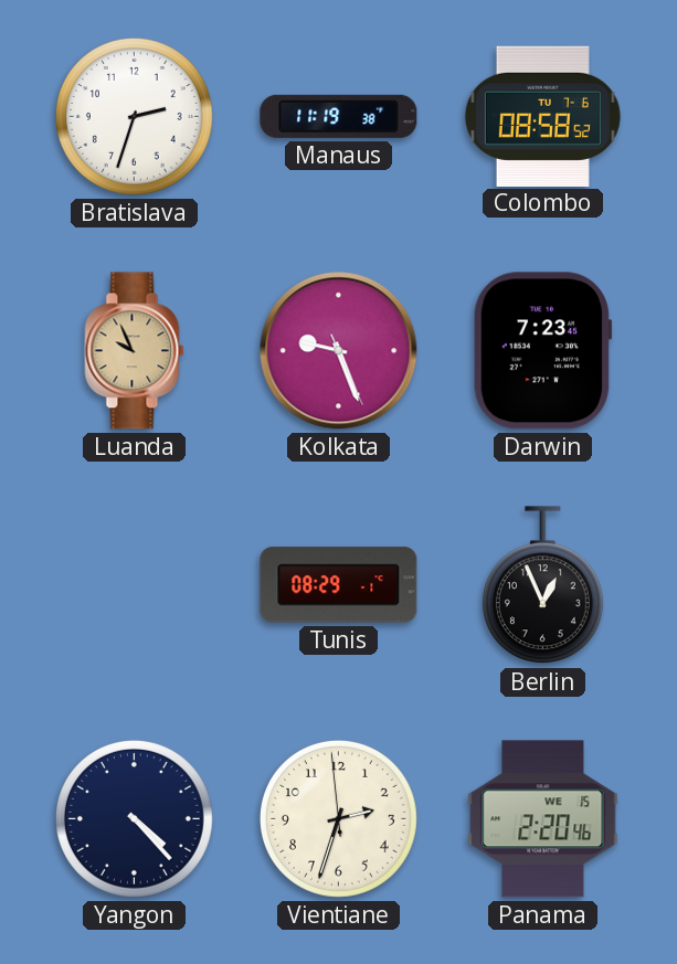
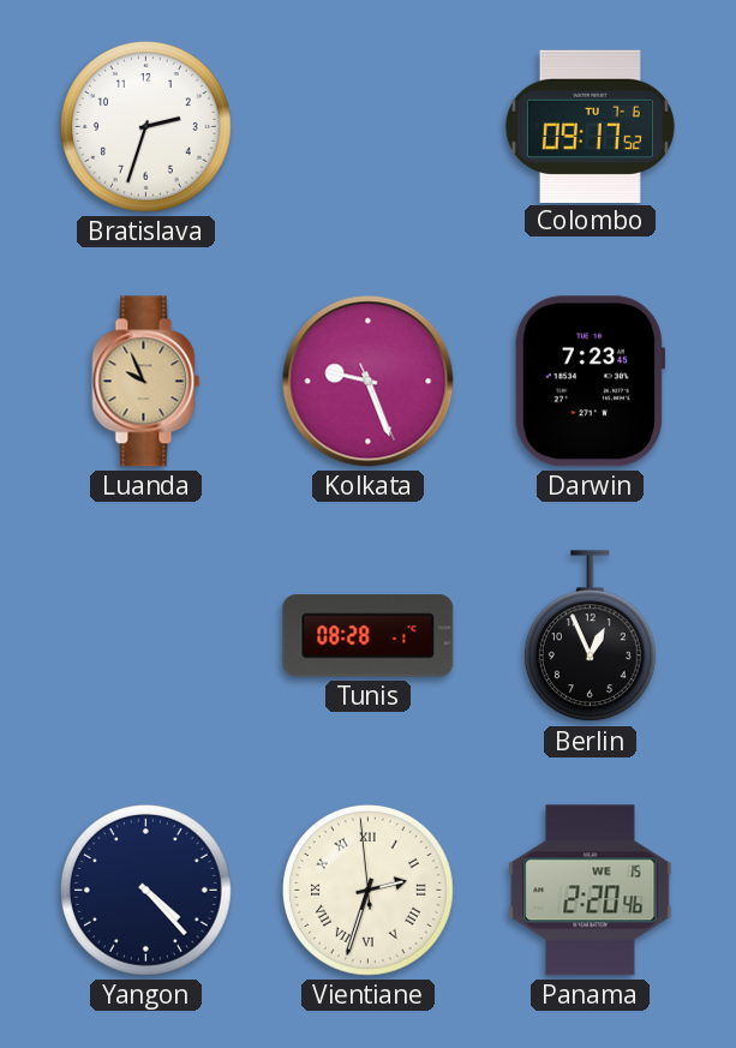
Manaus: 11:19 -> none (339, 116)
Colombo: 08:58 -> 09:17 (590, 126)
Tunis: 08:29 -> 08:28 (369, 636)
Vientiane numerals: Arabic -> Roman (367, 890)
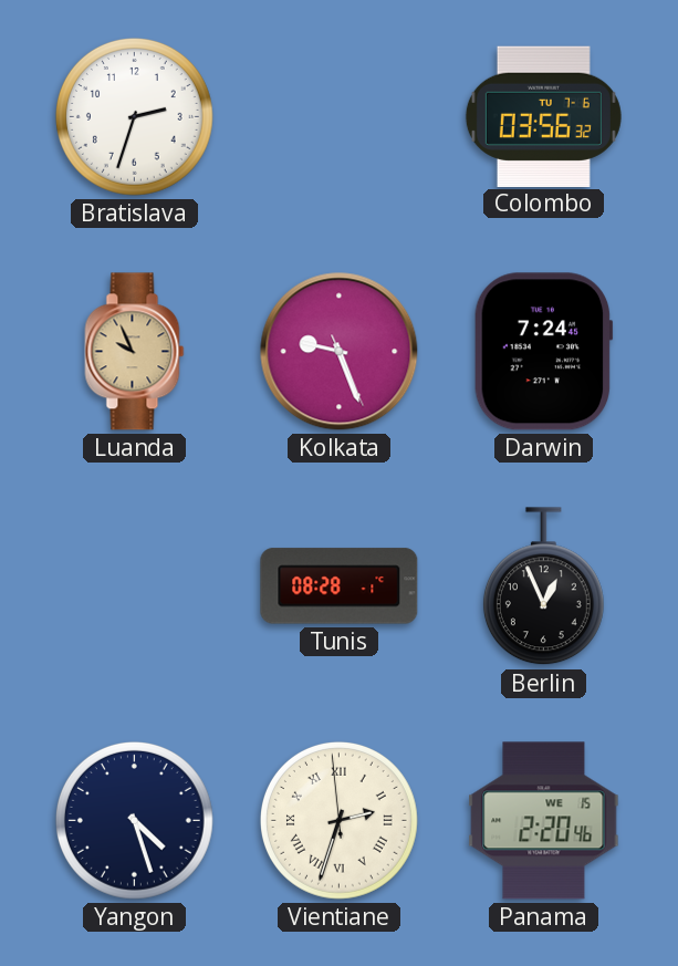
Colombo: 09:17 -> 03:56 (543, 116)
Darwin: 7:23 -> 7:24 (543, 352)
Yangon: 4:23 -> 4:27 (134, 820)
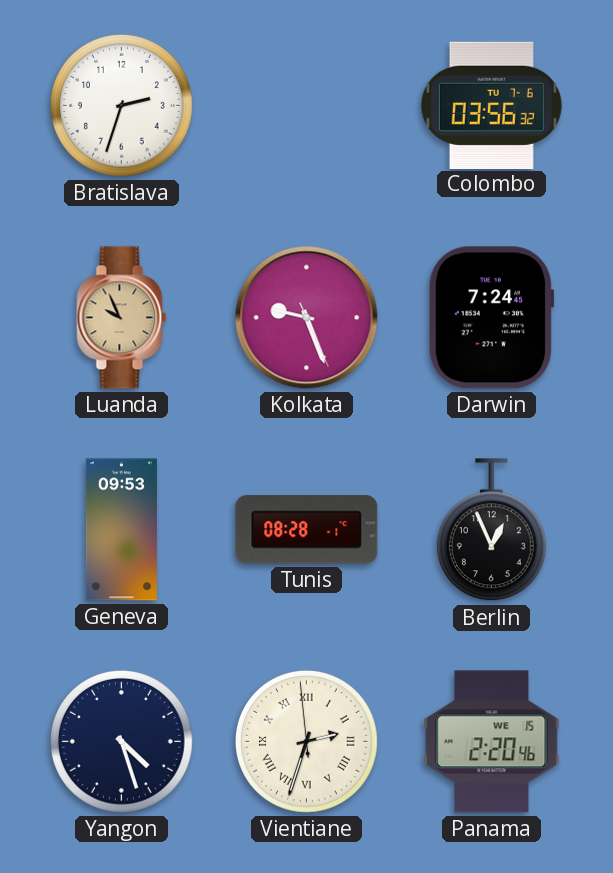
Geneva: none -> 09:53 (121, 530)
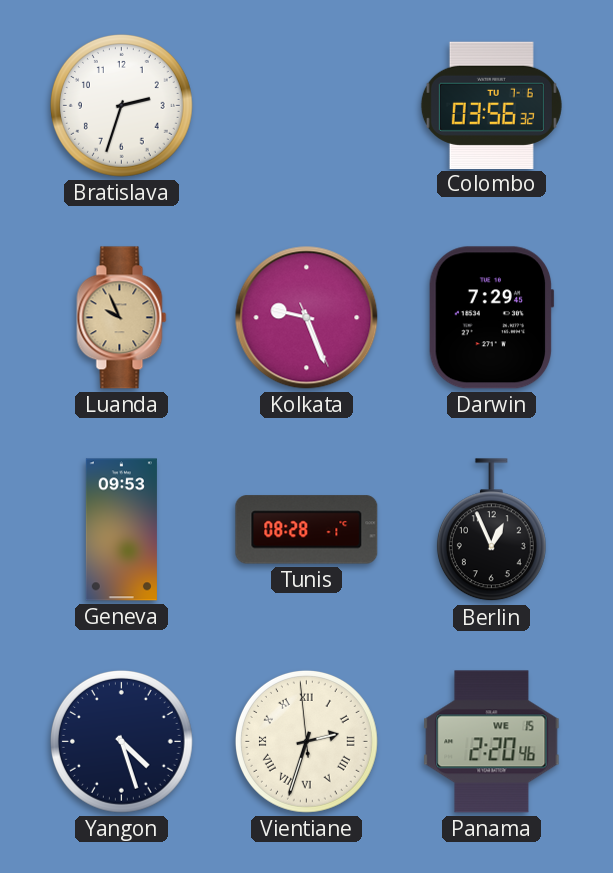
Darwin: 7:24 -> 7:29 (491, 318)
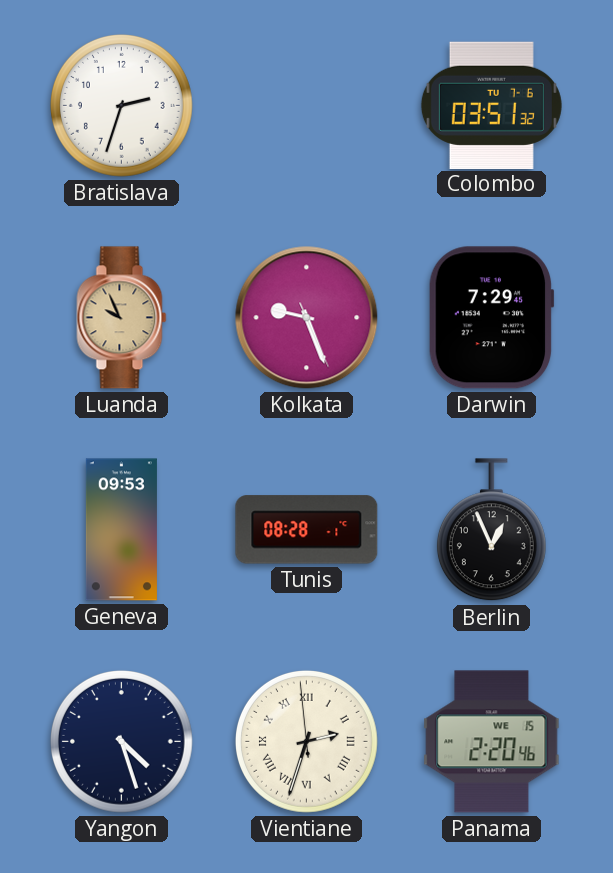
Colombo: 03:56 -> 03:51 (491, 105)
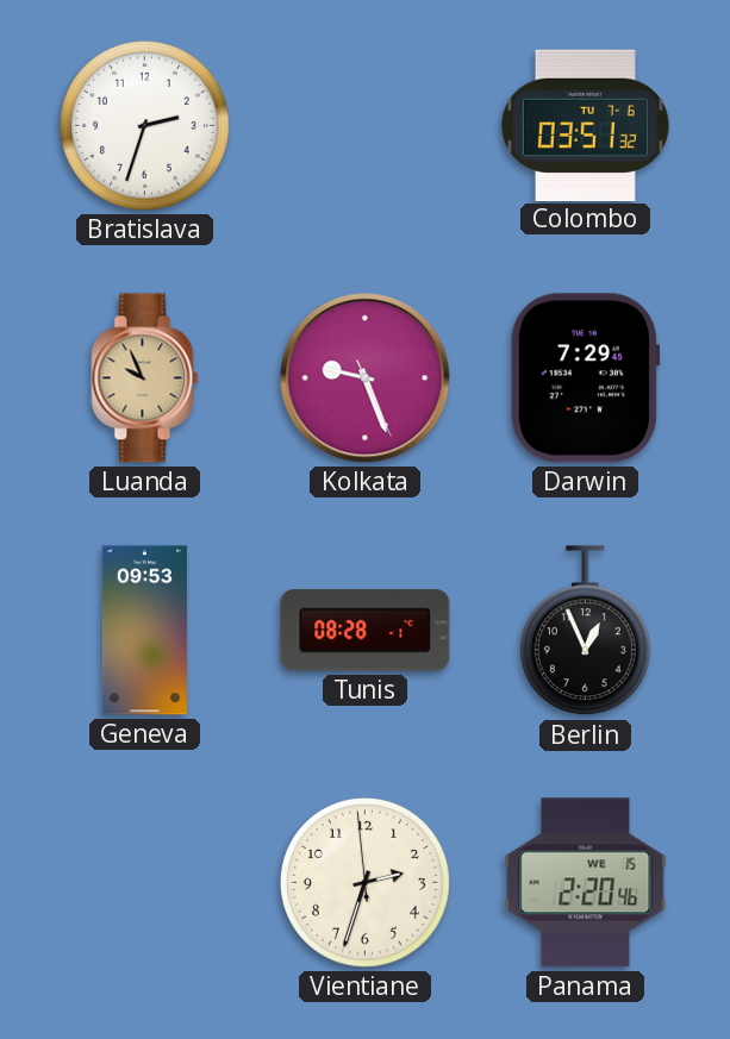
Yangon: 4:27 -> none (121, 741)
Vientiane numerals: Roman -> Arabic (364, 882)
